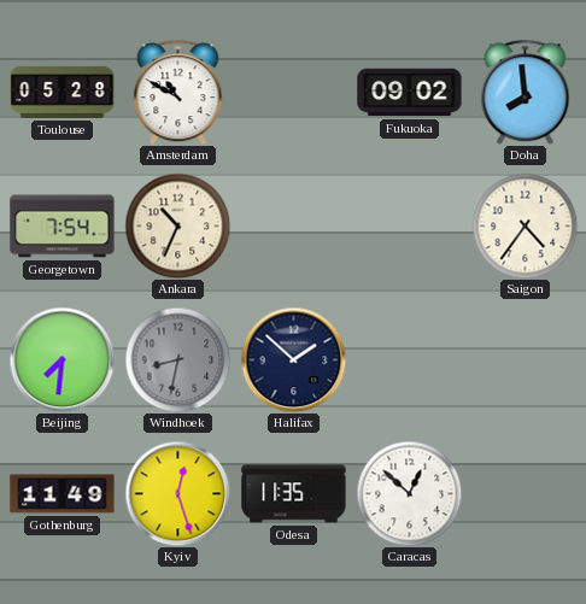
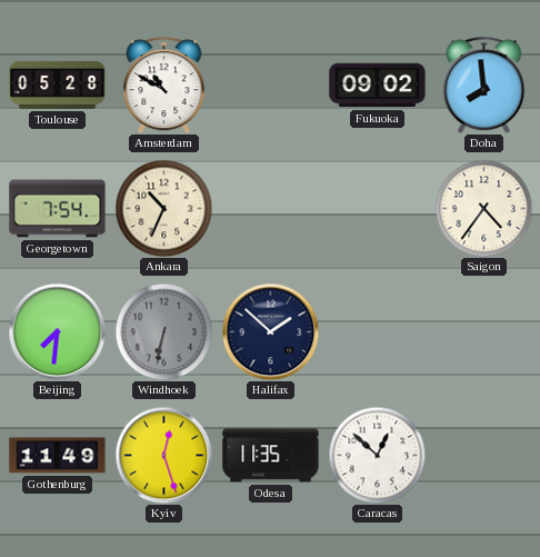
Windhoek: 8:32 -> 6:32 (163, 331)
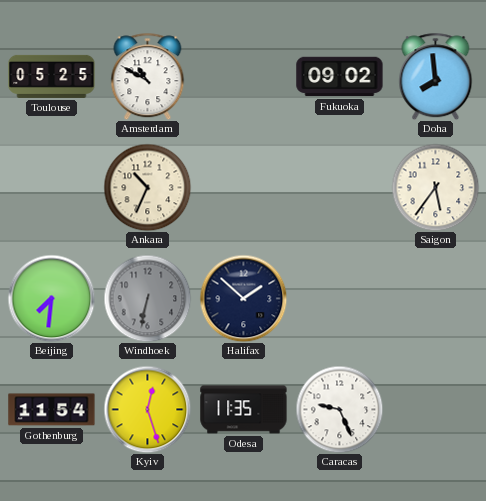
Toulouse: 05:28 -> 05:25 (52, 76)
Georgetown: 7:54 -> none (58, 209)
Saigon: 4:36 -> 5:36 (435, 187)
Gothenburg: 11:49 -> 11:54 (52, 410)
Caracas: 12:52 -> 9:26 (339, 409)
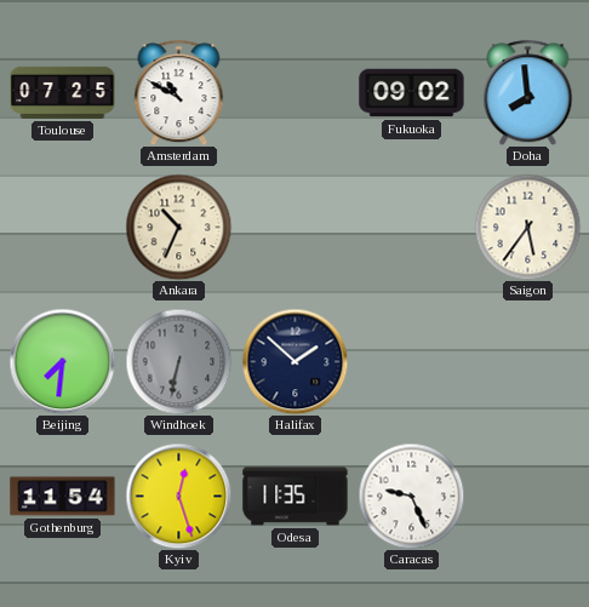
Toulouse: 05:25 -> 07:25 (63, 92)
